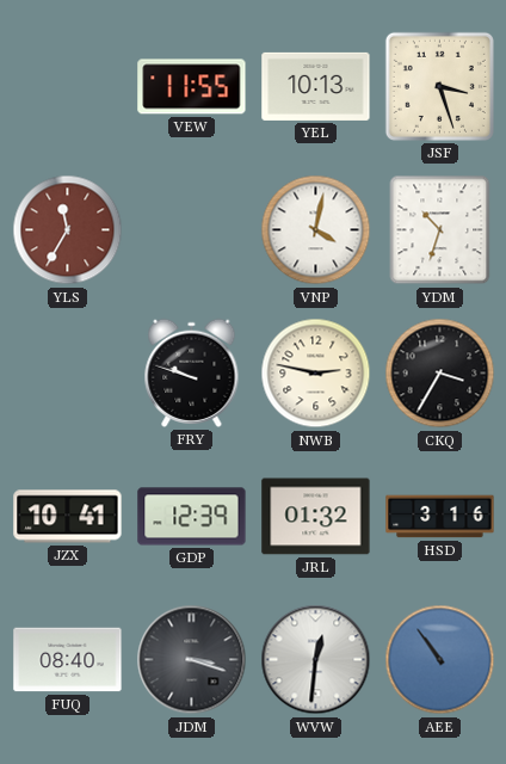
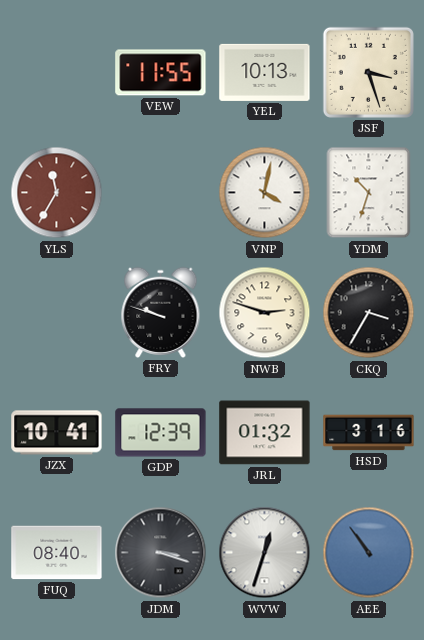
NWB: 2:47 -> 2:48 (265, 313)
WVW: 12:31 -> 12:33 (265, 553)
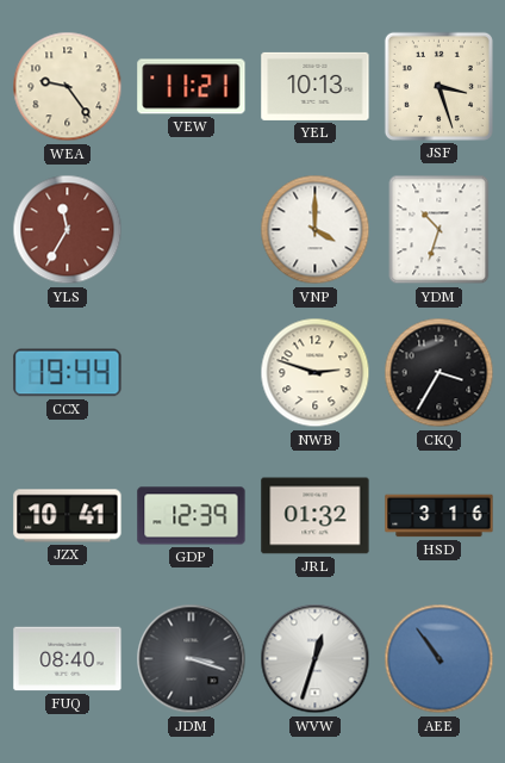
WEA: none -> 9:24 (68, 87)
VEW: 11:55 -> 11:21 (192, 87)
VNP: 4:02 -> 4:00 (316, 230)
CCX: none -> 19:44 (68, 373)
FRY: 9:48 -> none (161, 312)
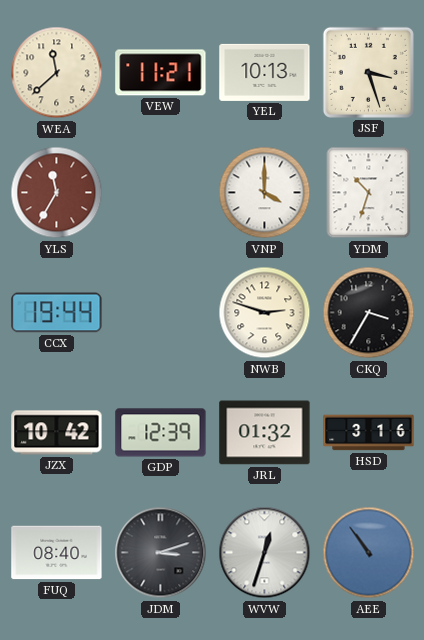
WEA: 9:24 -> 11:38 (57, 73)
JZX: 10:41 -> 10:42 (57, 433)
JDM: 3:18 -> 3:12 (161, 553)
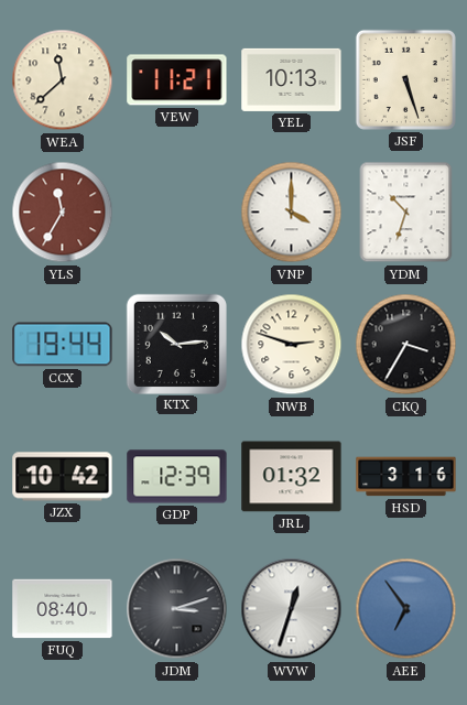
JSF: 3:27 -> 5:27 (405, 79)
KTX: none -> 10:14 (176, 344)
AEE: 10:54 -> 6:54 (406, 609)
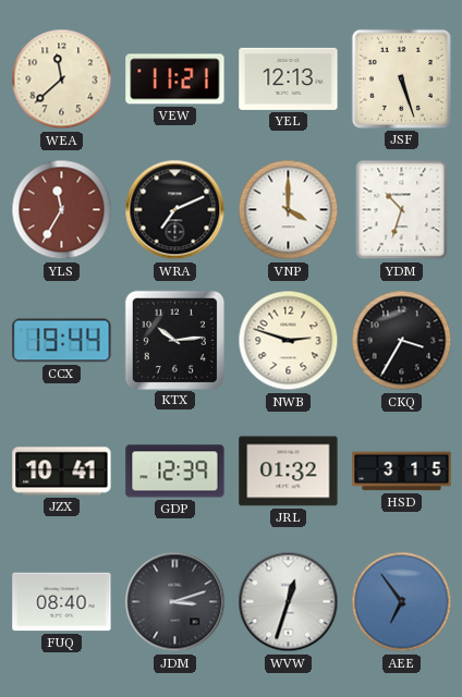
YEL: 10:13 -> 12:13 (289, 78)
WRA: none -> 7:11 (175, 210)
JZX: 10:42 -> 10:41 (62, 472)
HSD: 3:16 -> 3:15 (402, 472)
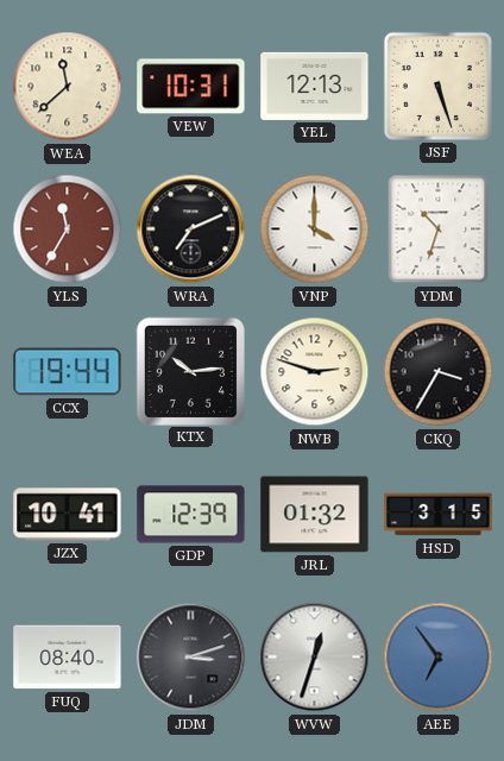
VEW: 11:21 -> 10:31 (191, 87)
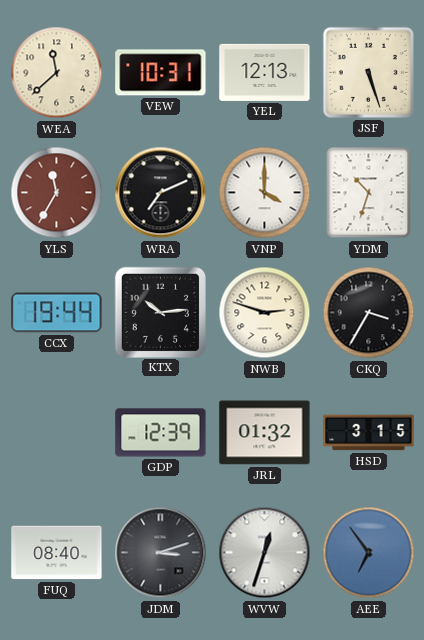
JZX: 10:41 -> none (68, 515)
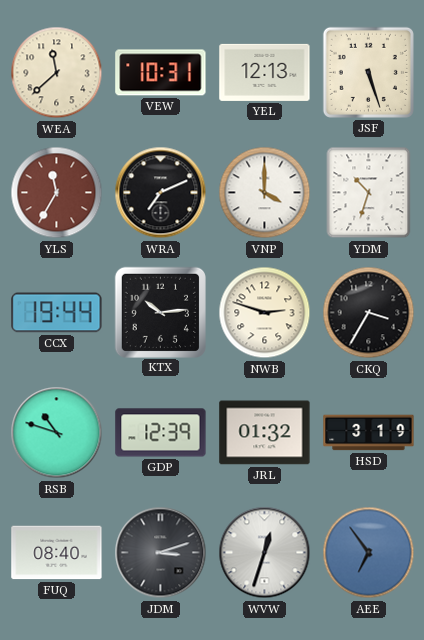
RSB: none -> 10:48 (57, 433)
HSD: 3:15 -> 3:19 (369, 433)
